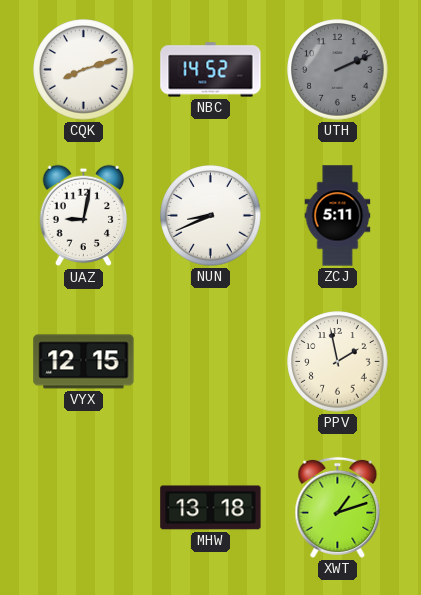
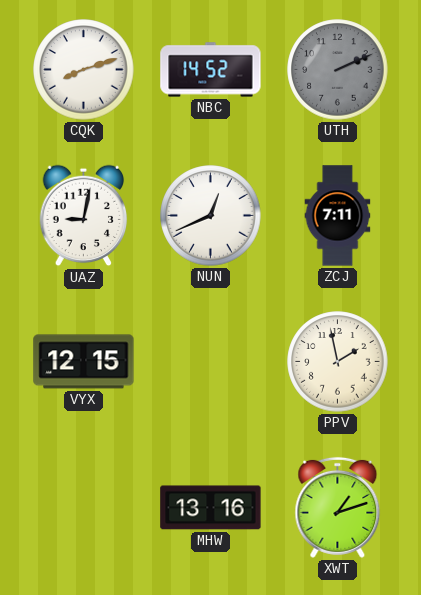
NUN: 8:41 -> 12:41 (211, 216)
ZCJ: 5:11 -> 7:11 (338, 216)
MHW: 13:18 -> 13:16 (211, 508)
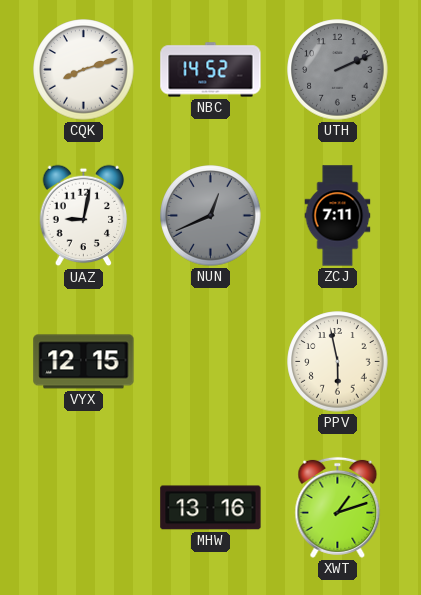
NUN dial: white -> grey (211, 216)
PPV: 1:58 -> 5:58 (338, 362)
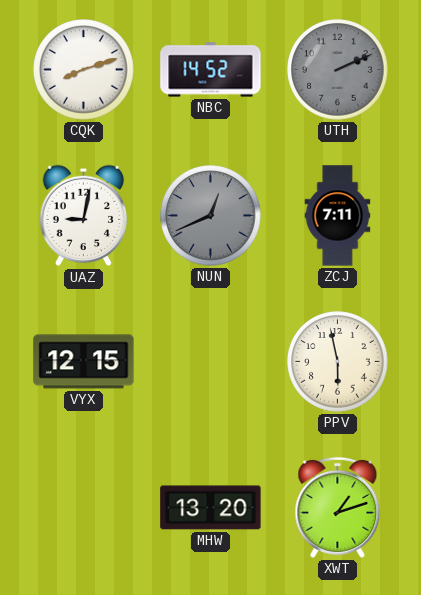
MHW: 13:16 -> 13:20 (211, 508)
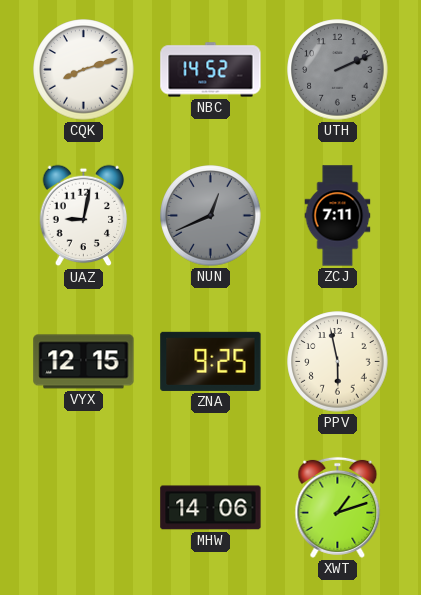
ZNA: none -> 9:25 (211, 361)
MHW: 13:20 -> 14:06 (211, 508)
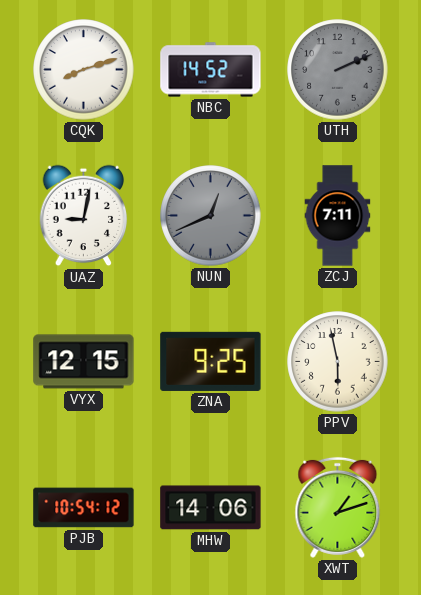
PJB: none -> 10:54 (84, 508)
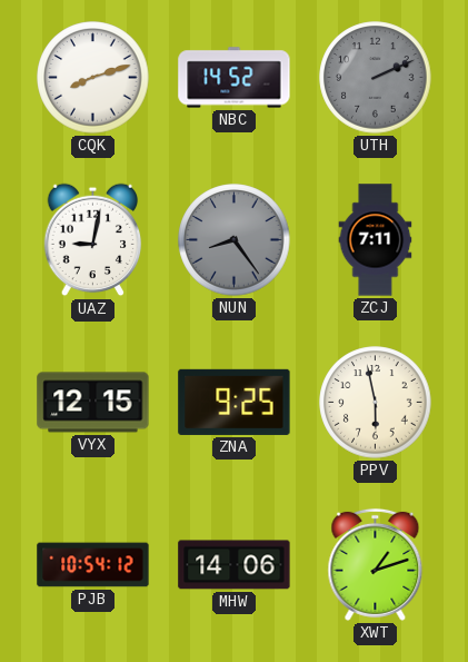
NUN: 12:41 -> 8:24 (235, 240)
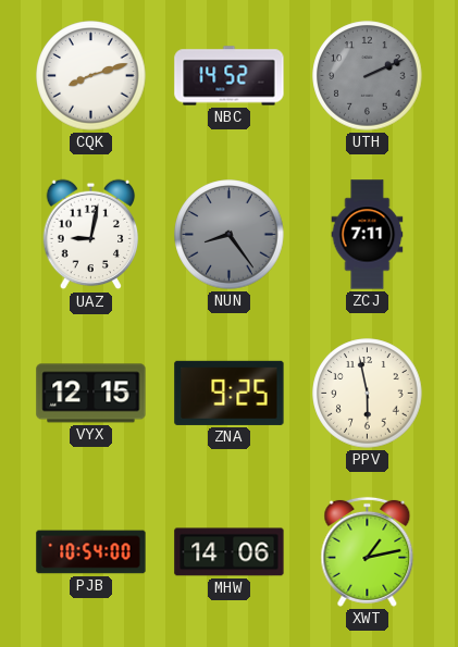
PJB: 10:54:12 -> 10:54:00 (91, 552)
XWT: 1:12 -> 1:13 (368, 551)
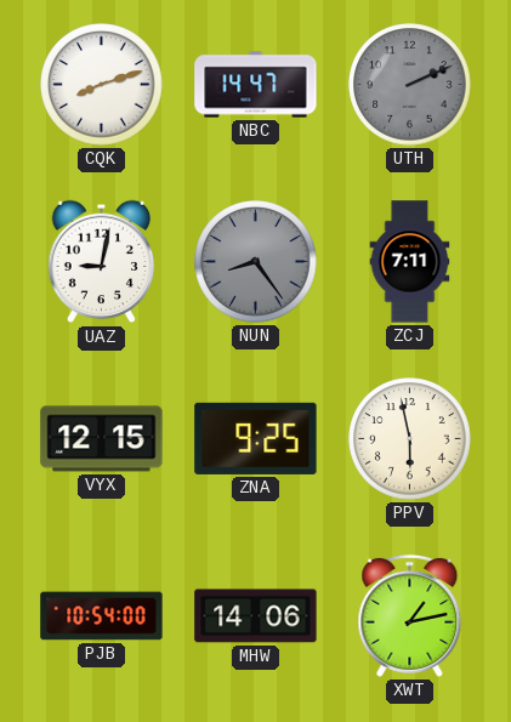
NBC: 14:52 -> 14:47 (256, 85)
